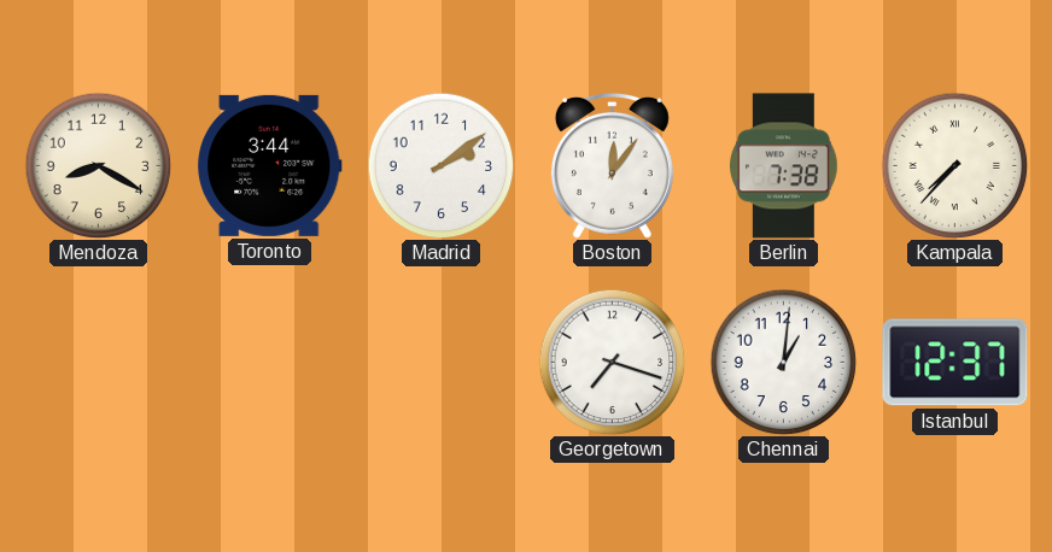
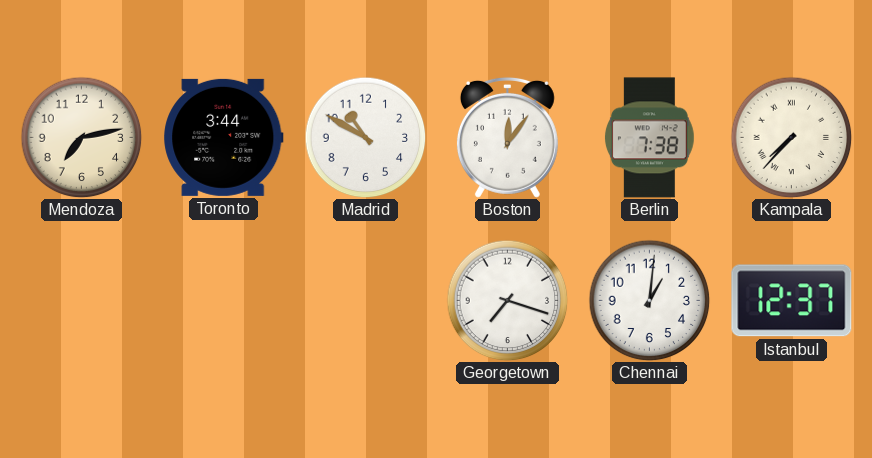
Mendoza: 8:20 -> 7:13 (81, 137)
Madrid: 2:09 -> 10:50 (365, 137)
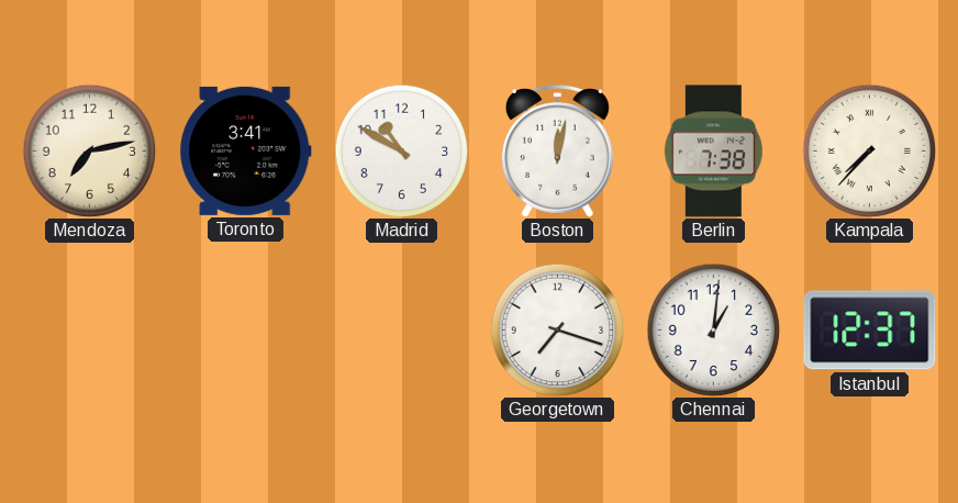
Toronto: 3:44 -> 3:41 (246, 150)
Boston: 12:06 -> 12:02 (557, 150)
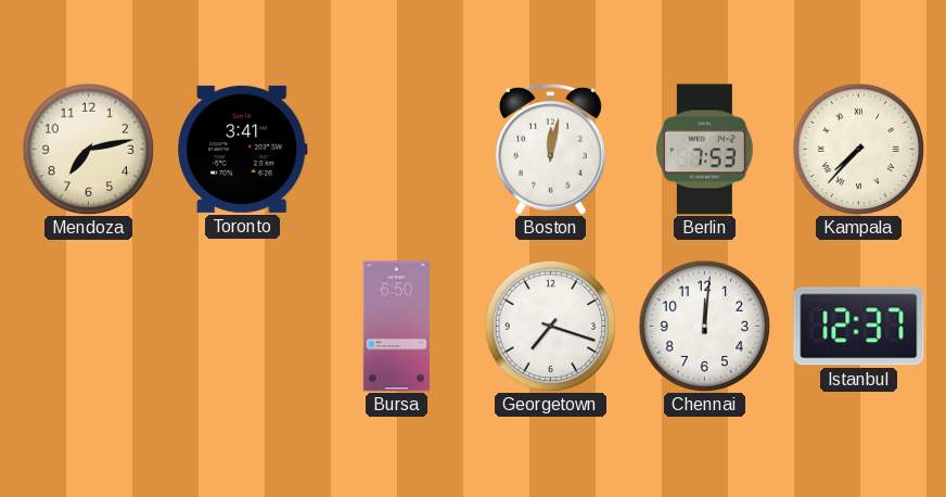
Madrid: 10:50 -> none (401, 150)
Berlin: 7:38 -> 7:53 (704, 150)
Bursa: none -> 6:50 (396, 327)
Chennai: 1:01 -> 12:01 (704, 326)
